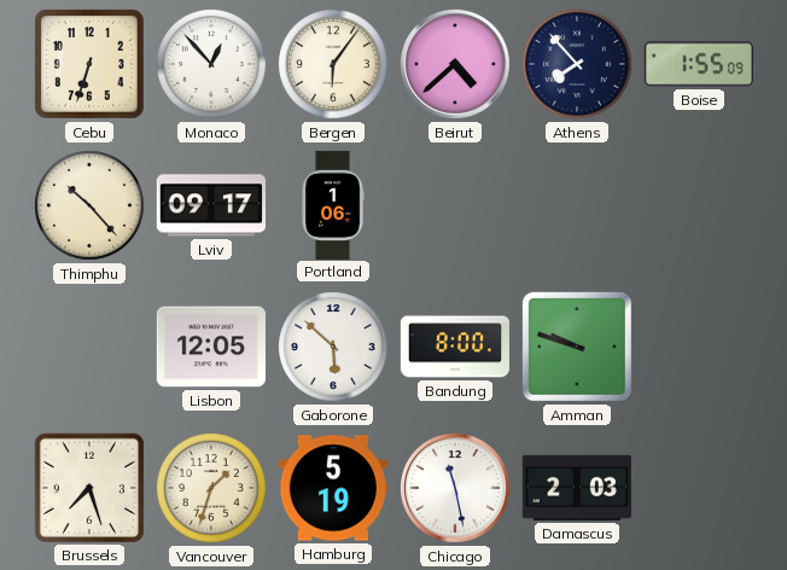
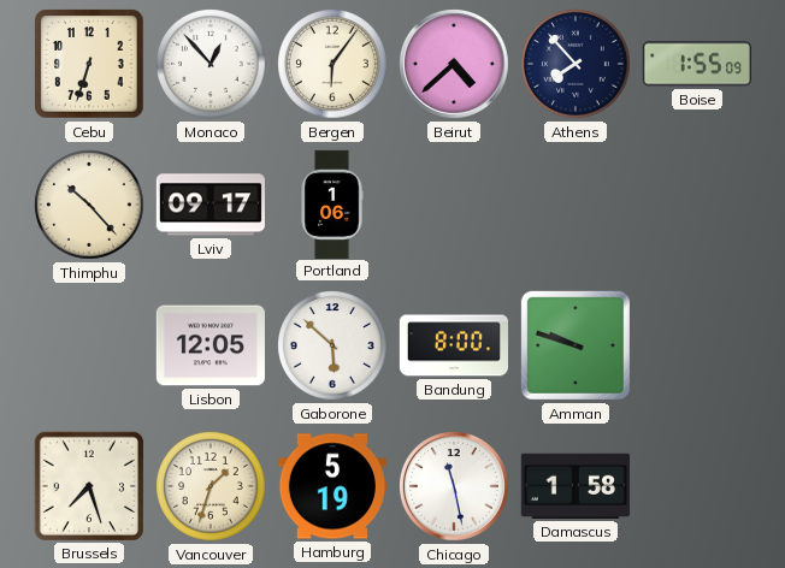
Damascus: 2:03 -> 1:58 (576, 486)
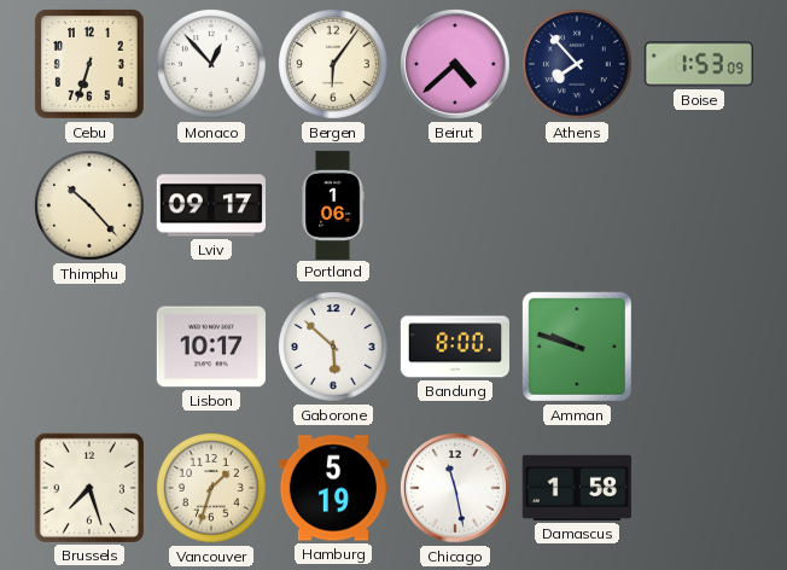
Boise: 1:55 -> 1:53 (699, 64)
Lisbon: 12:05 -> 10:17 (211, 347)
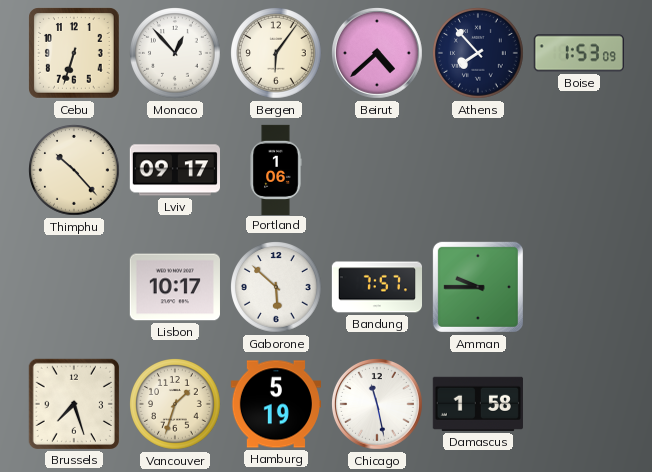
Bandung: 8:00 -> 7:57 (376, 287)
Amman: 9:48 -> 9:45 (478, 287)
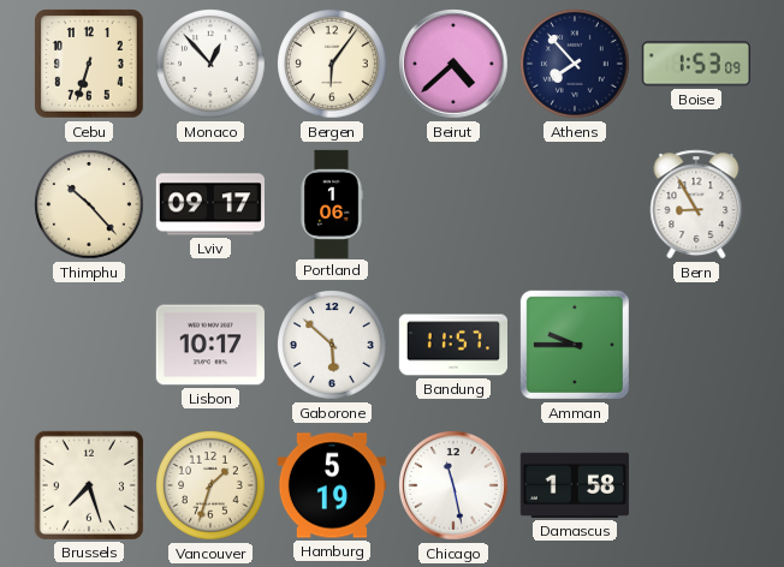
Bern: none -> 8:55 (696, 204)
Bandung: 7:57 -> 11:57 (452, 345)
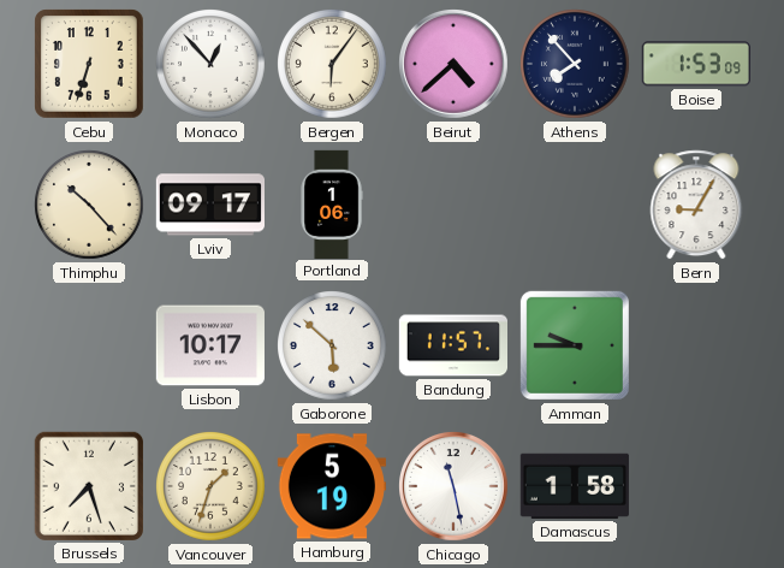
Bern: 8:55 -> 9:05 (696, 205)
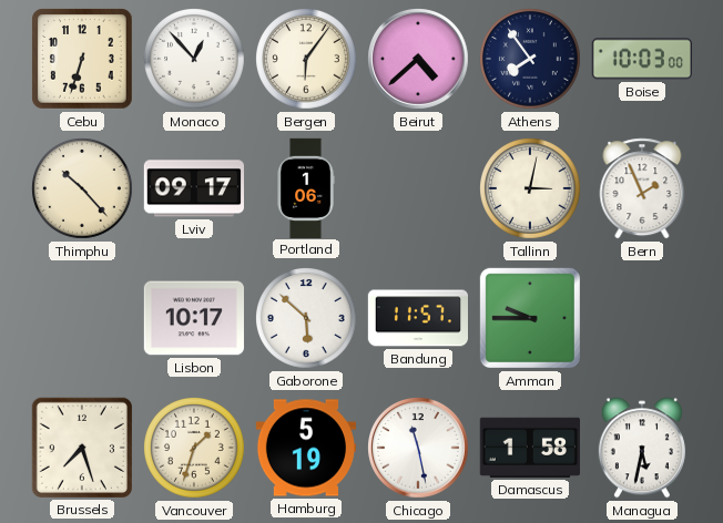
Athens: 7:53 -> 7:54 (531, 60)
Boise: 1:53 -> 10:03 (642, 59)
Tallinn: none -> 3:02 (531, 189)
Bern: 9:05 -> 1:56 (642, 188)
Managua: none -> 5:32 (642, 448)
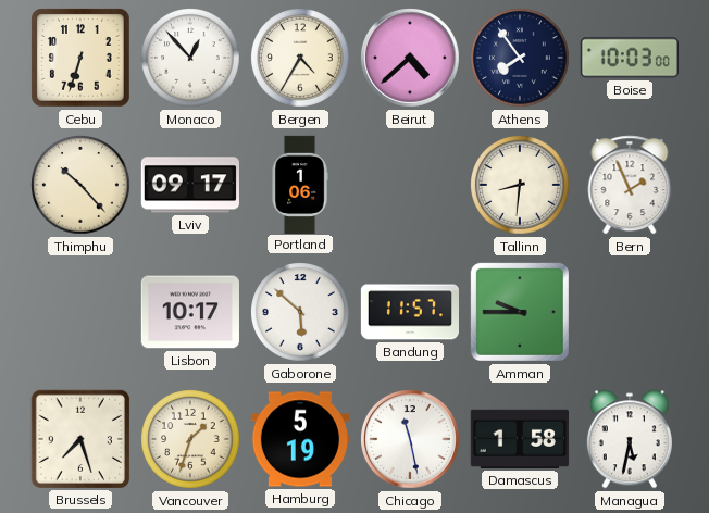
Bergen: 6:06 -> 4:35 (301, 59)
Tallinn: 3:02 -> 8:31 (521, 186)
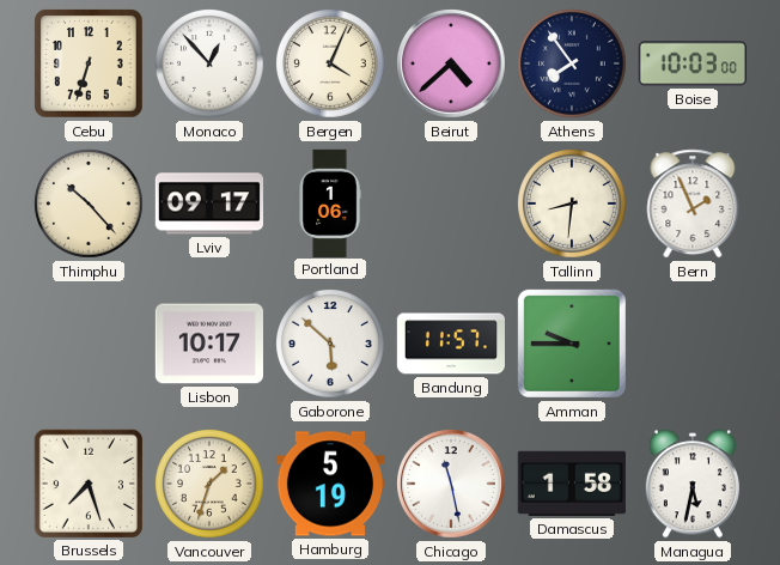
Bergen: 4:35 -> 4:04 (331, 65)
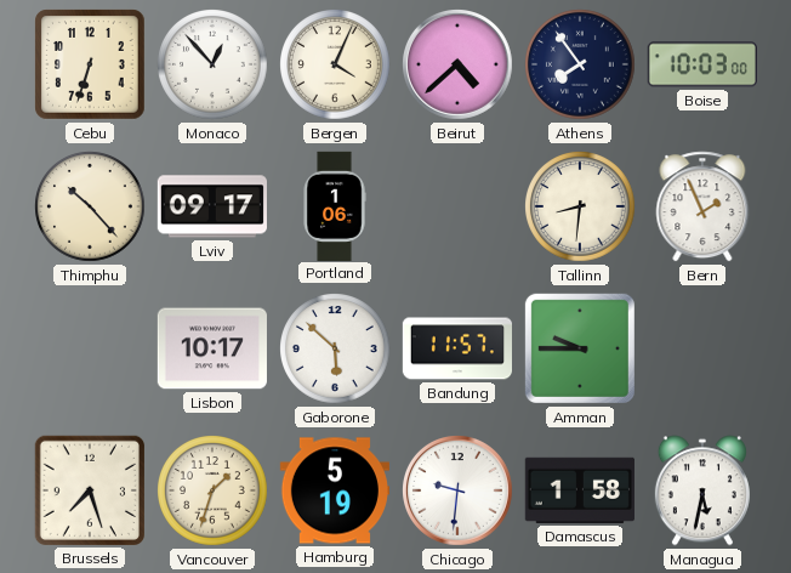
Chicago: 11:28 -> 9:31 (459, 492)
